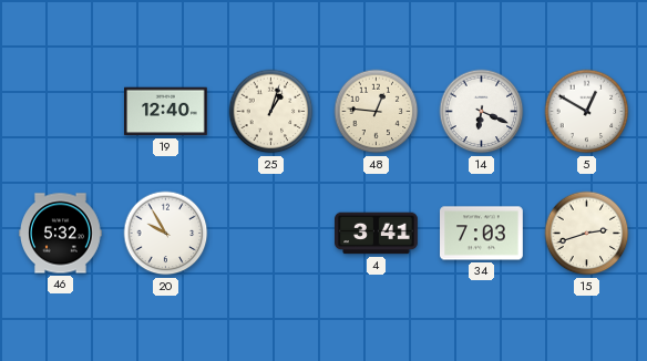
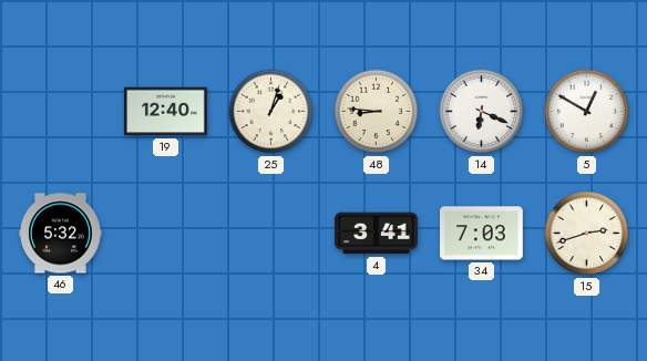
48: 12:46 -> 8:46 (377, 112)
20: 9:55 -> none (166, 234)
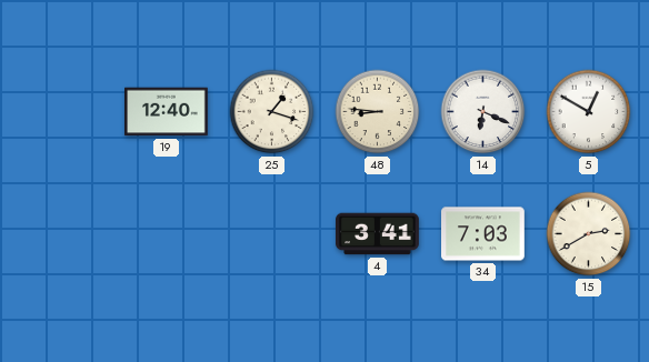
25: 1:03 -> 1:18 (272, 112)
46: 5:32 -> none (61, 234)
15: 2:42 -> 2:40 (589, 234)
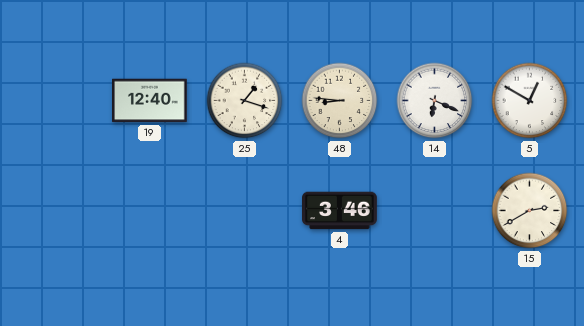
4: 3:41 -> 3:46 (340, 211)
34: 7:03 -> none (483, 234)
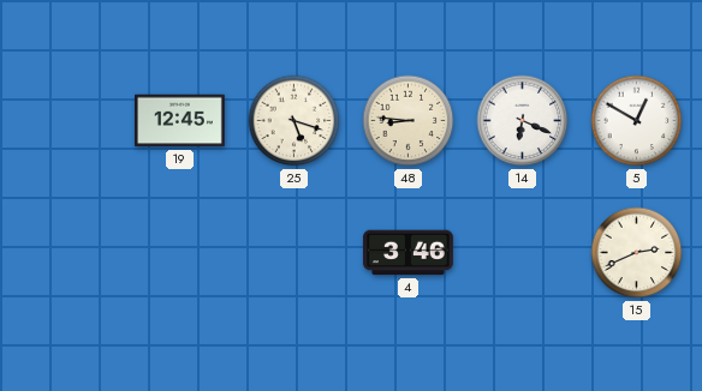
19: 12:40 -> 12:45 (180, 121)
25: 1:18 -> 5:18 (295, 121)
15: 2:40 -> 2:41 (637, 253)
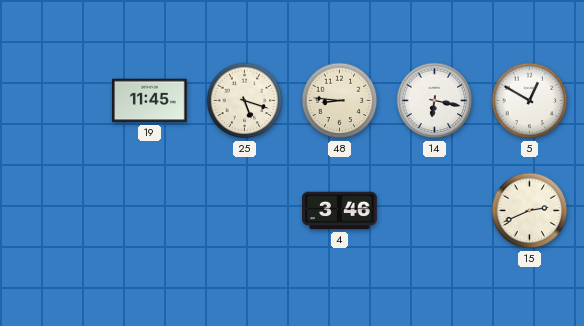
19: 12:45 -> 11:45 (150, 101)
14: 6:19 -> 6:17 (435, 101)
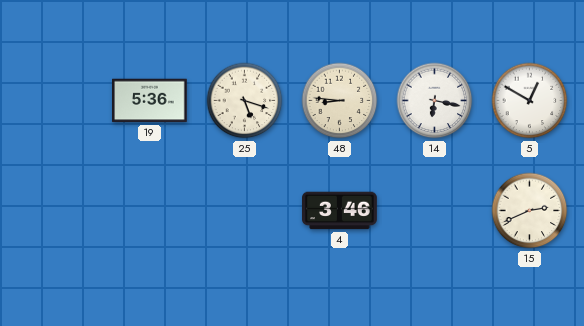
19: 11:45 -> 5:36 (150, 101)
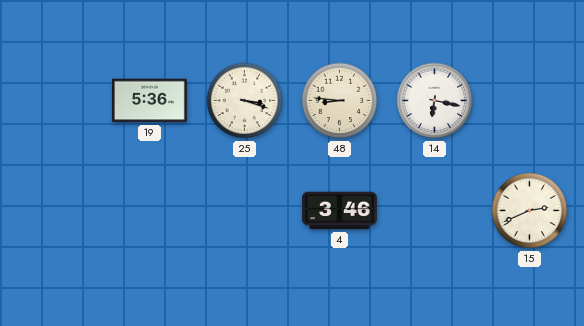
25: 5:18 -> 3:18 (245, 101)
5: 12:50 -> none (530, 101)
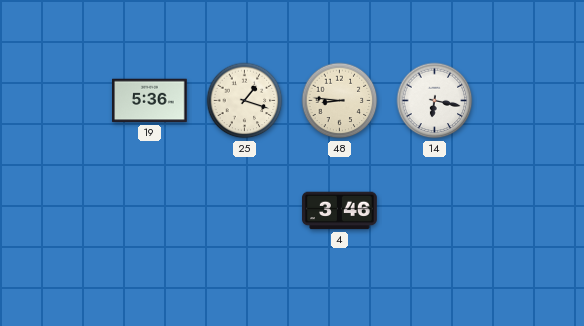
25: 3:18 -> 1:18 (245, 101)
15: 2:41 -> none (530, 211)
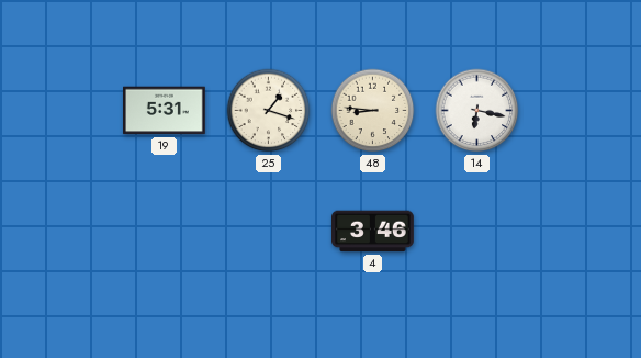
19: 5:36 -> 5:31 (165, 111)
